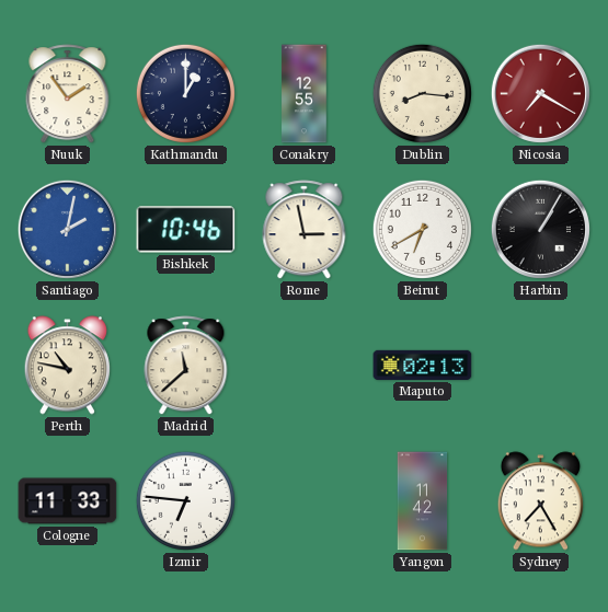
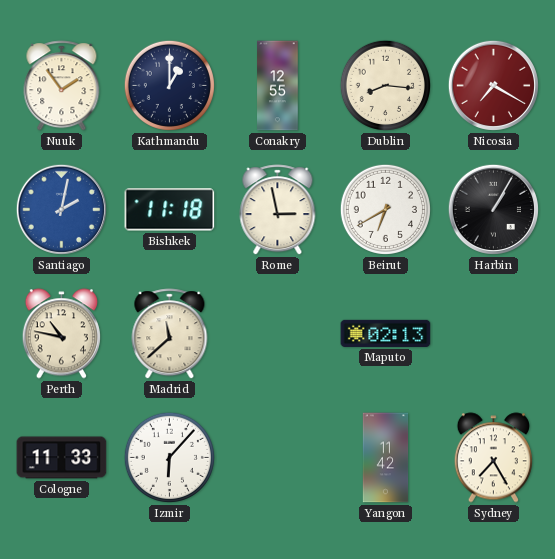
Bishkek: 10:46 -> 11:18 (170, 210)
Izmir: 6:46 -> 6:07 (169, 457)
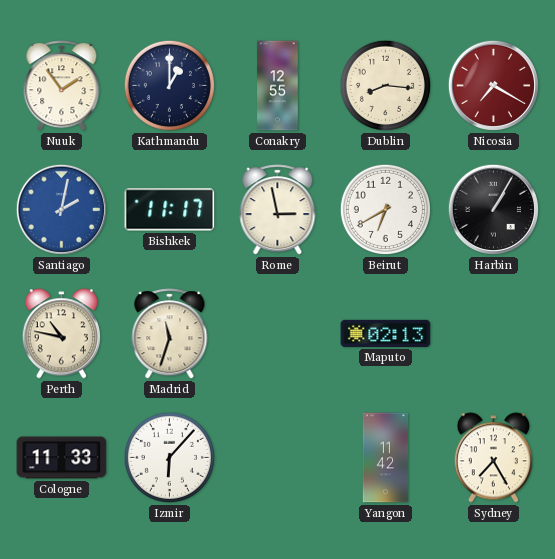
Bishkek: 11:18 -> 11:17 (170, 210)
Madrid: 11:38 -> 11:33 (170, 334)
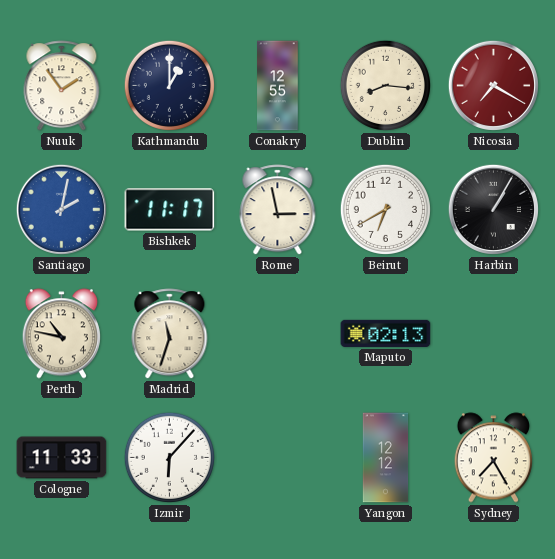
Yangon: 11:42 -> 12:12 (386, 458)
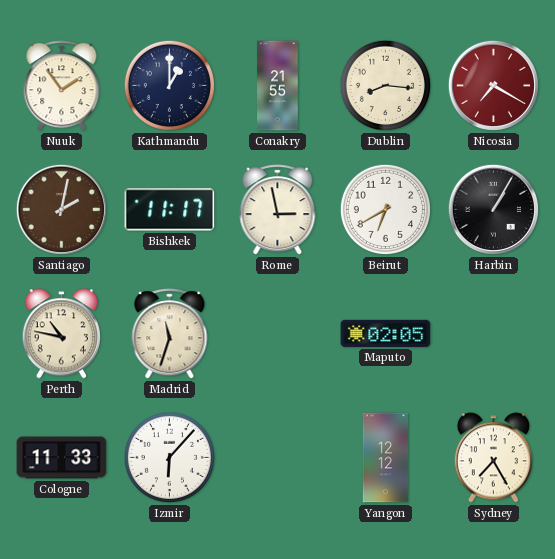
Conakry: 12:55 -> 21:55 (278, 86)
Santiago dial: blue -> brown (61, 209)
Maputo: 02:13 -> 02:05 (386, 333)
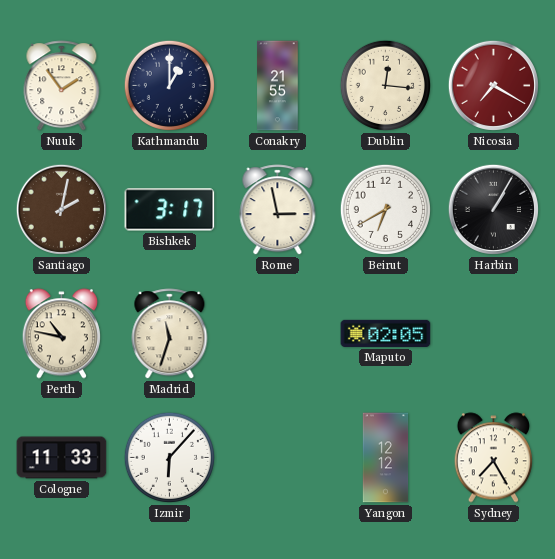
Dublin: 8:16 -> 12:16 (385, 85)
Bishkek: 11:17 -> 3:17 (170, 210)
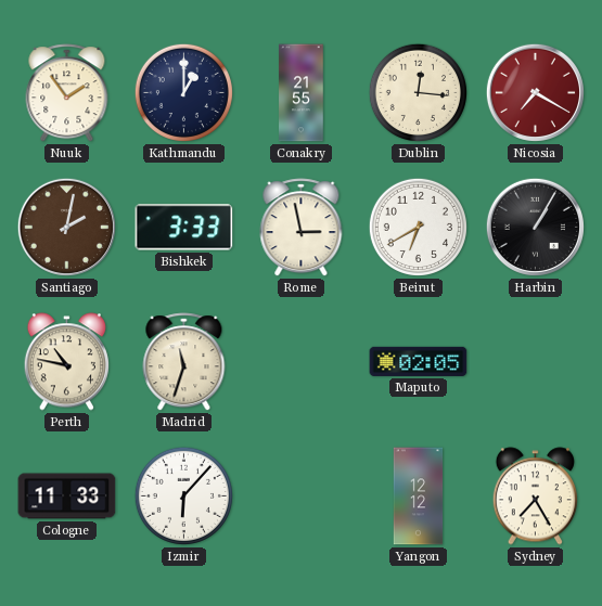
Bishkek: 3:17 -> 3:33 (184, 228)
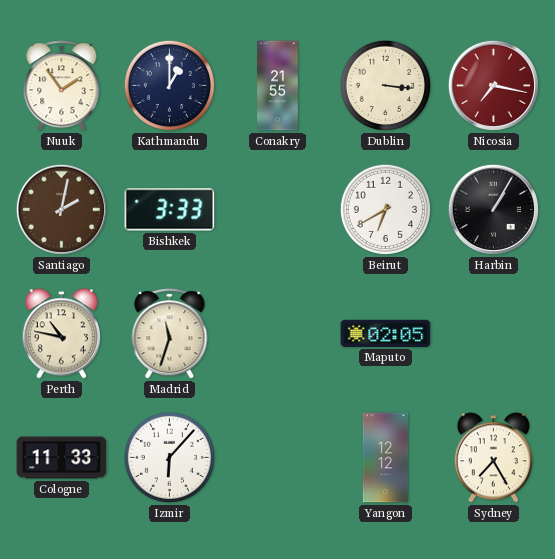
Dublin: 12:16 -> 3:16 (385, 85)
Nicosia: 7:20 -> 7:17 (493, 85)
Rome: 2:58 -> none (302, 228)
